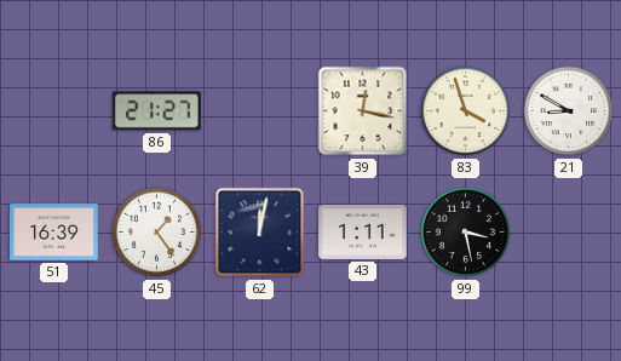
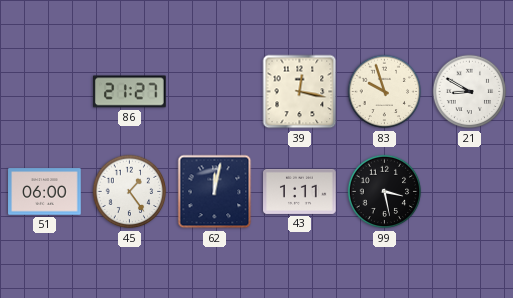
83: 3:57 -> 9:57 (385, 92)
51: 16:39 -> 06:00 (45, 192)
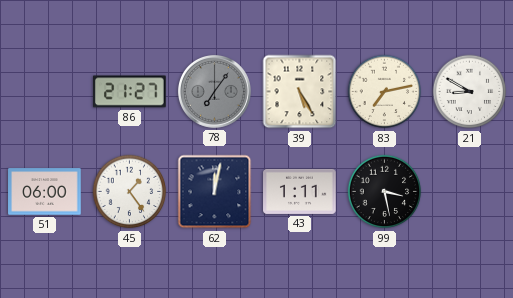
78: none -> 7:06 (214, 91)
39: 12:17 -> 5:25 (300, 92)
83: 9:57 -> 7:13 (385, 92)
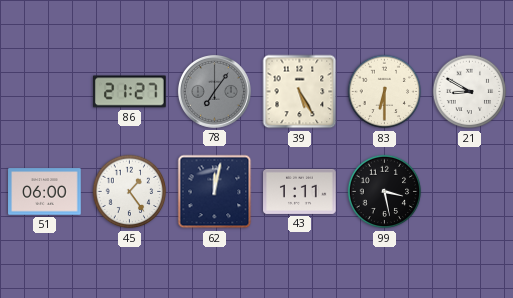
83: 7:13 -> 6:30 (385, 92)
